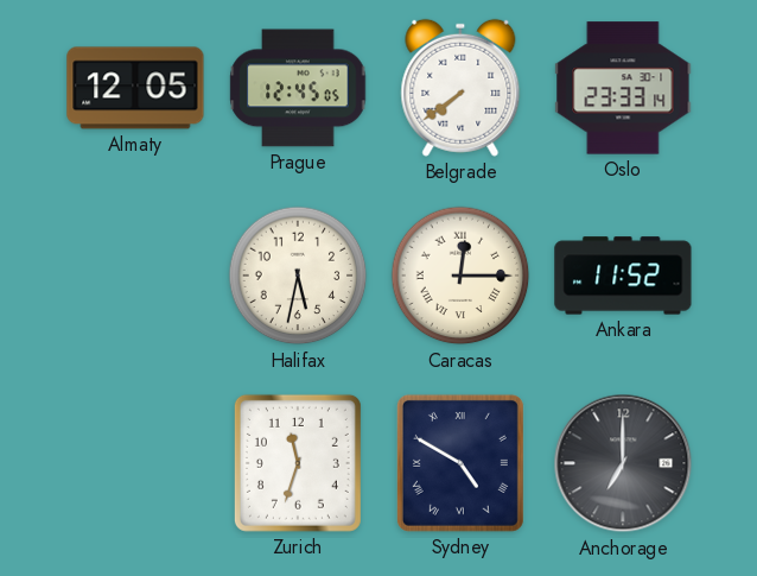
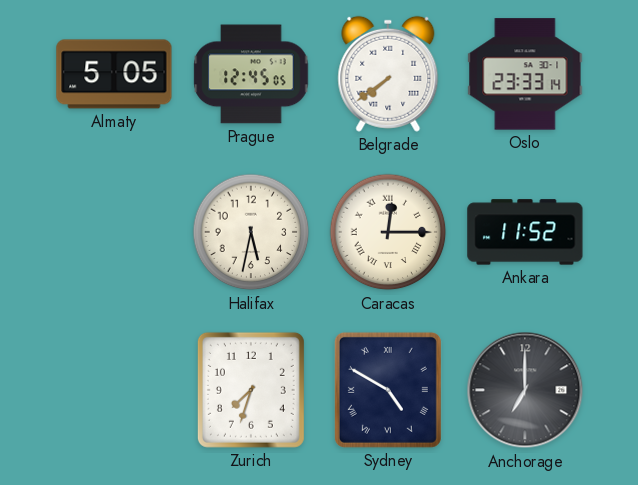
Almaty: 12:05 -> 5:05 (114, 74)
Zurich: 11:33 -> 7:33 (251, 390)
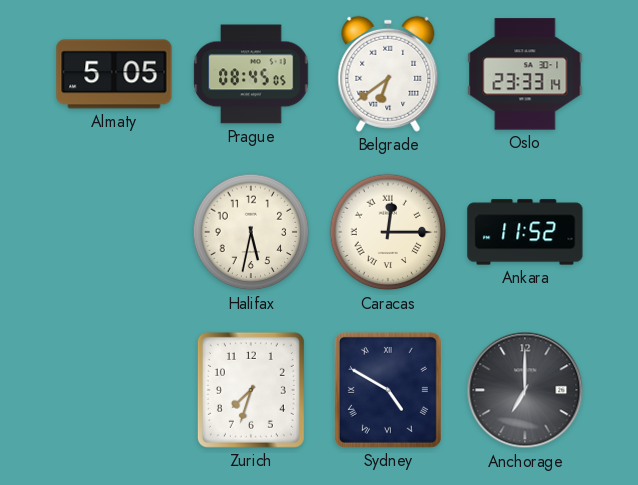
Prague: 12:45 -> 08:45 (251, 74)
Belgrade: 7:39 -> 6:39 (388, 74)
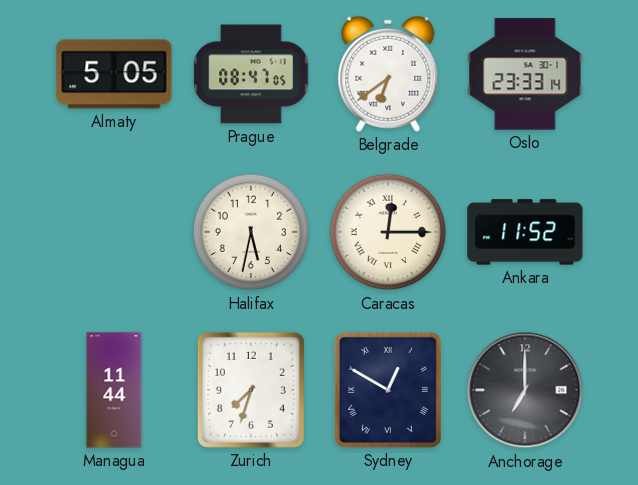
Prague: 08:45 -> 08:47 (251, 74)
Managua: none -> 11:44 (114, 390)
Sydney: 4:50 -> 12:50 (388, 390)
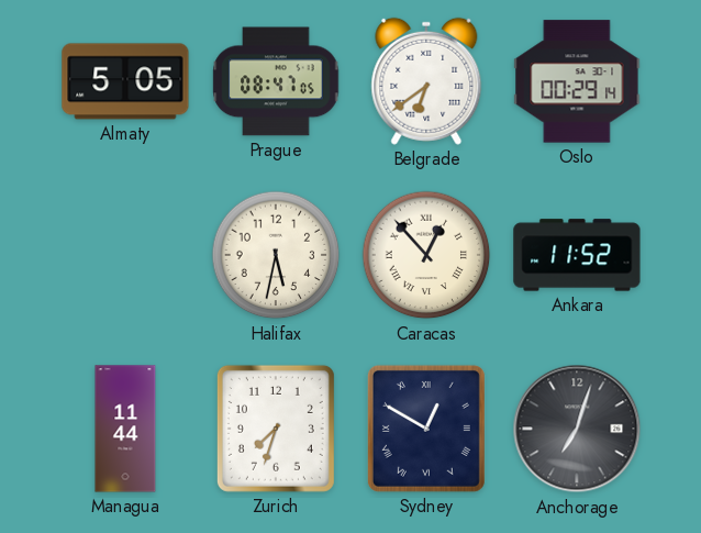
Oslo: 23:33 -> 00:29 (577, 81)
Caracas: 12:15 -> 12:53 (426, 255)
Anchorage: 7:00 -> 7:03 (577, 429)
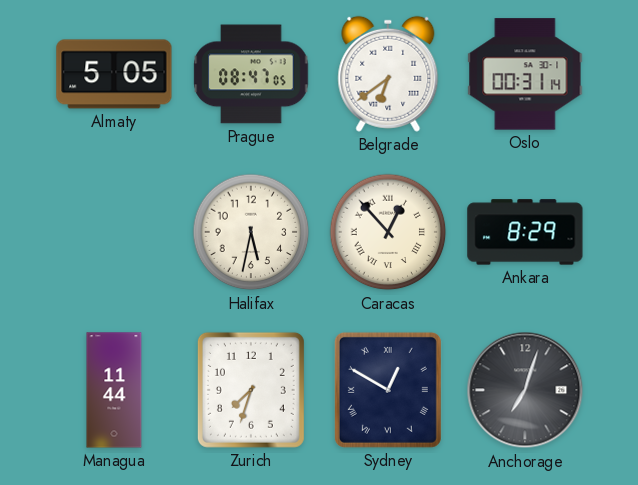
Oslo: 00:29 -> 00:31 (525, 74)
Ankara: 11:52 -> 8:29 (525, 232)
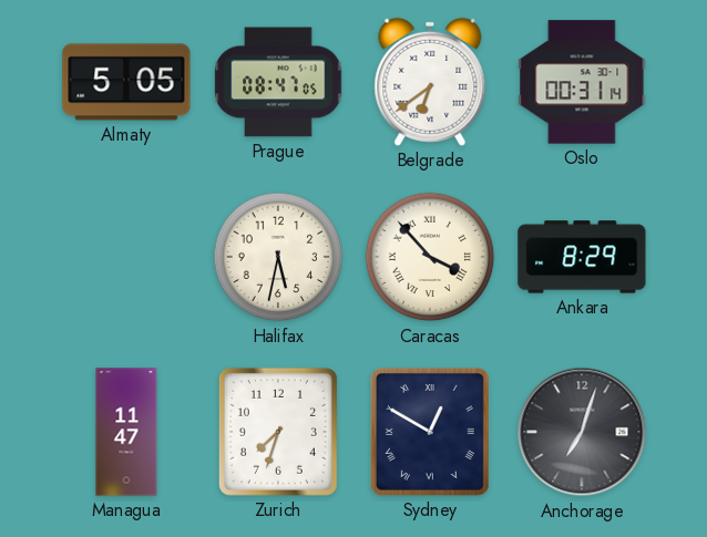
Caracas: 12:53 -> 3:53 (430, 257)
Managua: 11:44 -> 11:47 (126, 432)
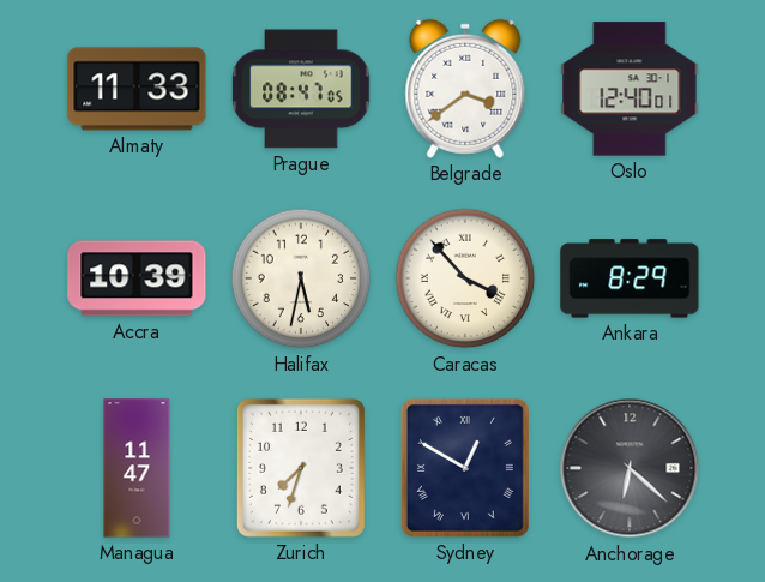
Almaty: 5:05 -> 11:33 (137, 89)
Belgrade: 6:39 -> 3:39 (465, 89)
Oslo: 00:31 -> 12:40 (630, 89)
Accra: none -> 10:39 (137, 278)
Anchorage: 7:03 -> 6:22 (630, 468)
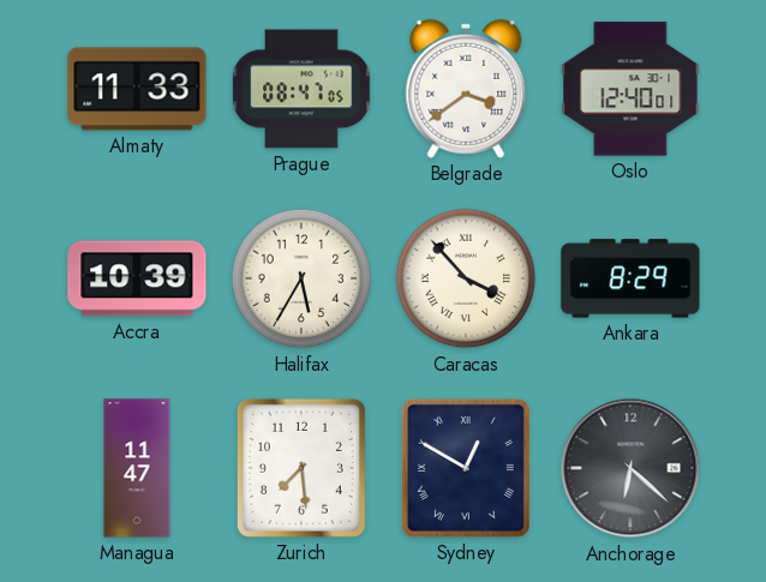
Halifax: 5:32 -> 5:35 (301, 278)
Zurich: 7:33 -> 7:29 (301, 468)
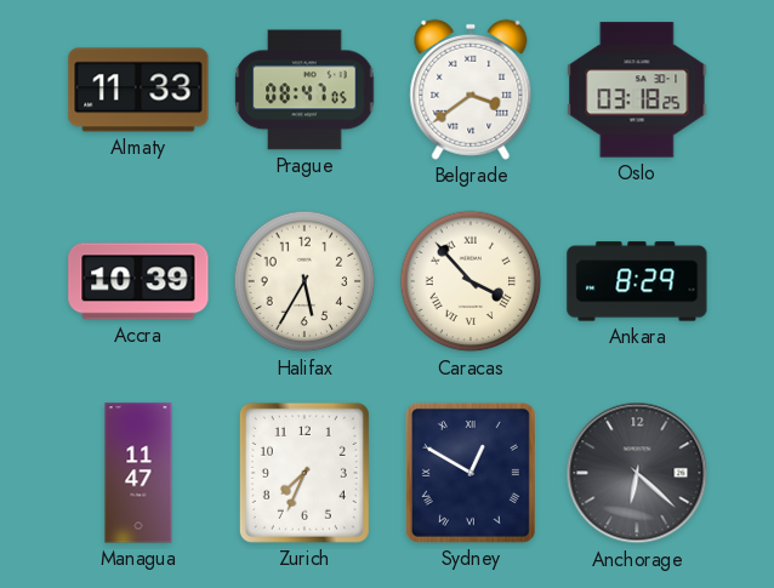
Oslo: 12:40 -> 03:18 (637, 90)
Zurich: 7:29 -> 7:34 (305, 473)
